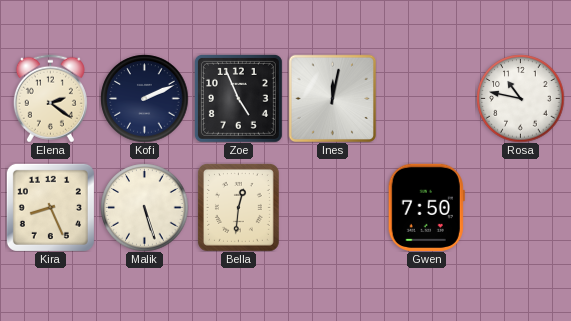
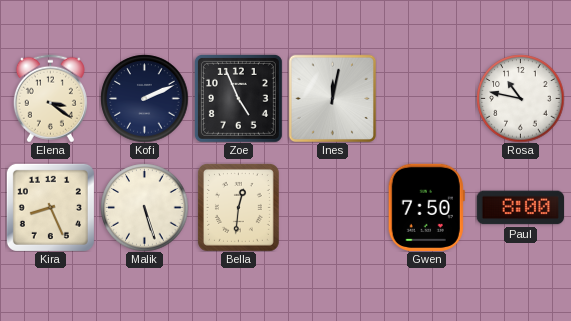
Elena: 2:21 -> 3:21 (50, 98)
Paul: none -> 8:00 (520, 208)
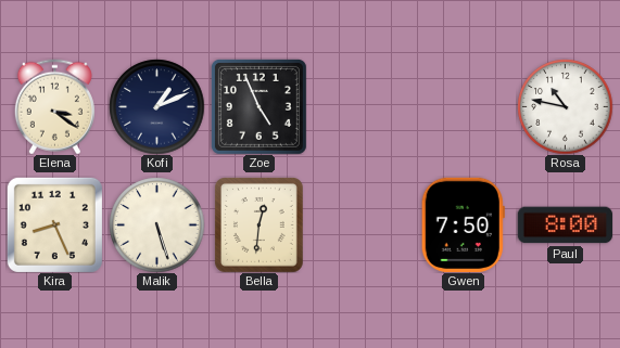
Kofi: 2:11 -> 1:11 (156, 106)
Ines: 12:02 -> none (332, 98)
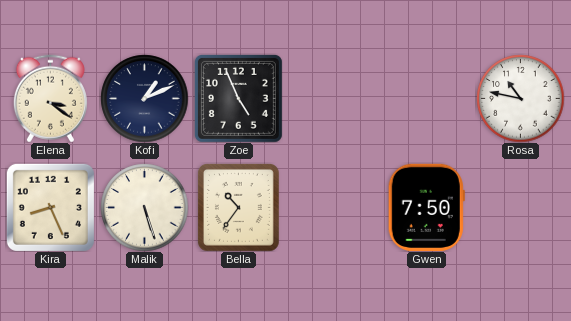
Bella: 12:31 -> 10:36 (238, 207)
Paul: 8:00 -> none (565, 225)
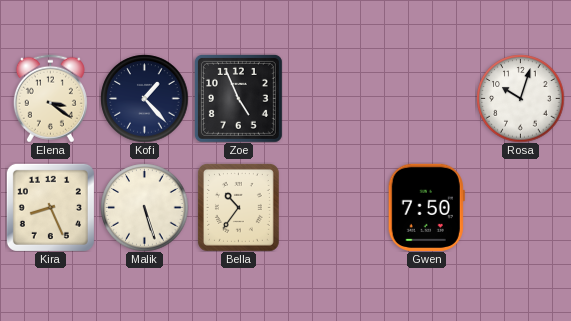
Kofi: 1:11 -> 1:23 (144, 98)
Rosa: 10:47 -> 10:03 (520, 98)
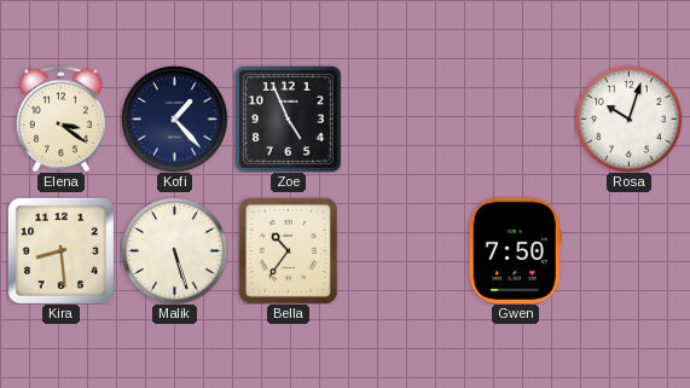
Kira: 8:26 -> 8:29 (60, 250)
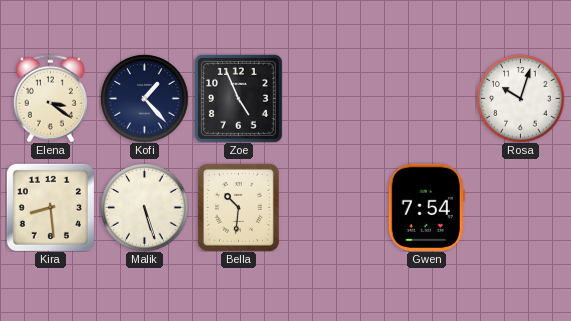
Bella: 10:36 -> 10:31 (238, 207)
Gwen: 7:50 -> 7:54 (426, 207)
